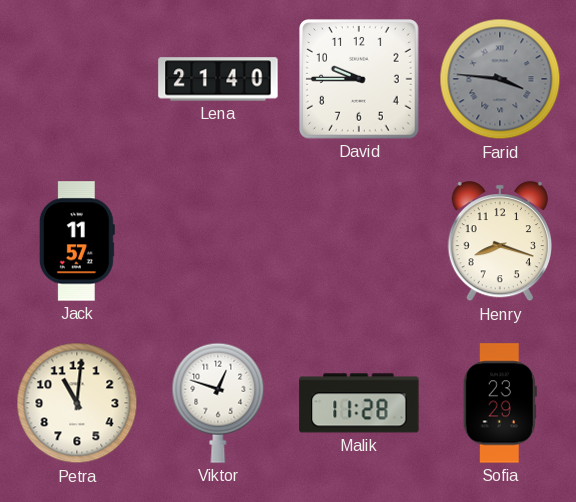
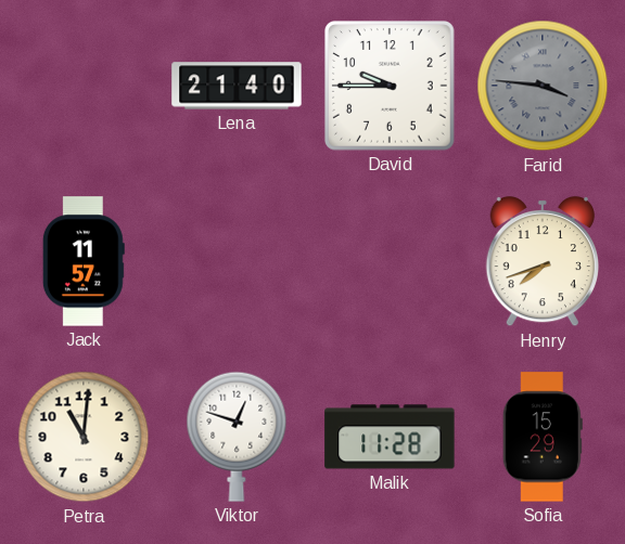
Henry: 8:18 -> 7:42 (541, 261)
Sofia: 23:29 -> 15:29 (543, 437)
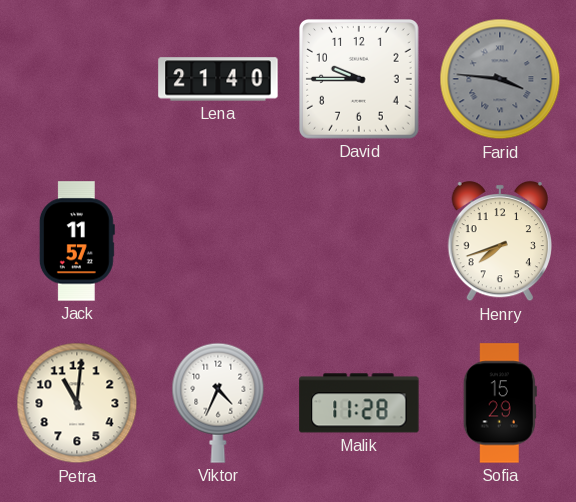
Viktor: 12:48 -> 4:34 (218, 403)
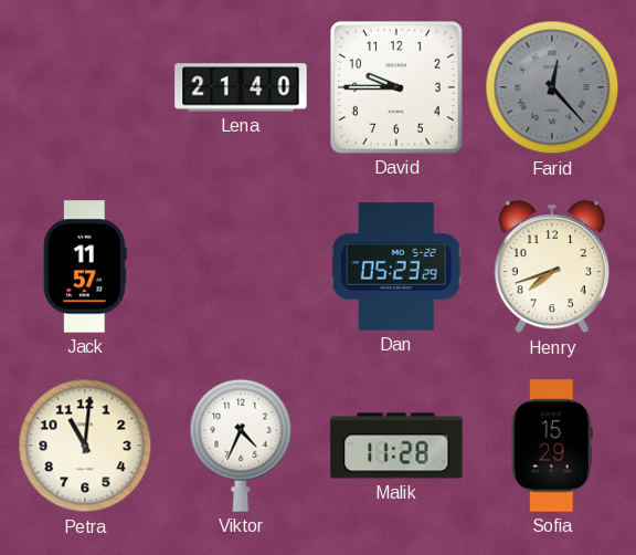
Farid: 3:46 -> 12:23 (552, 87)
Dan: none -> 05:23 (396, 266)
